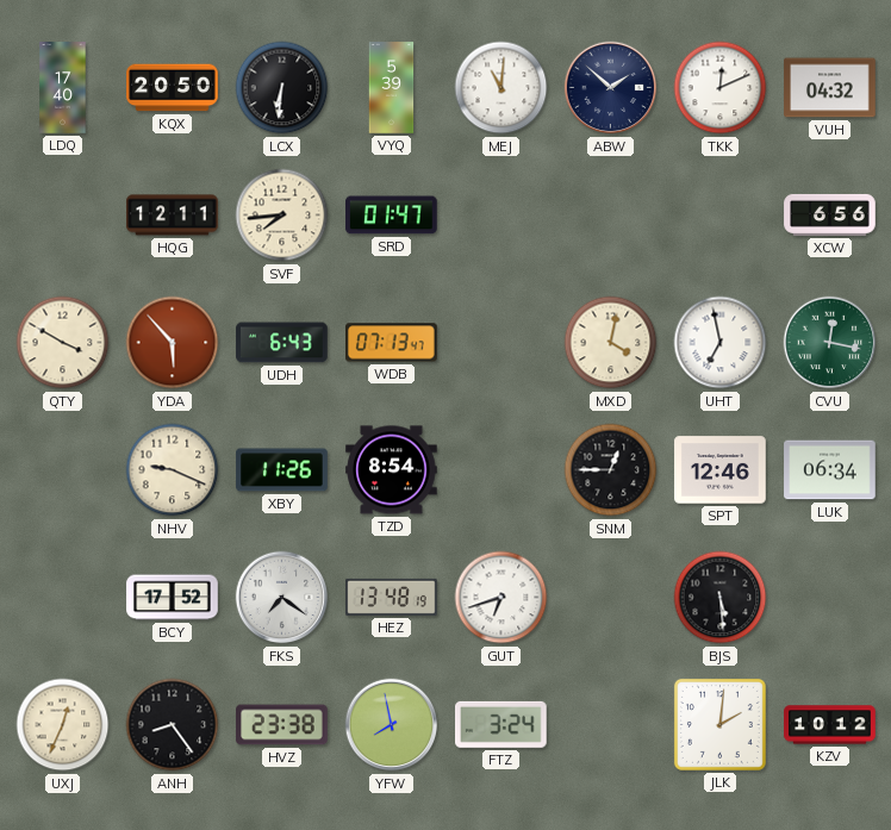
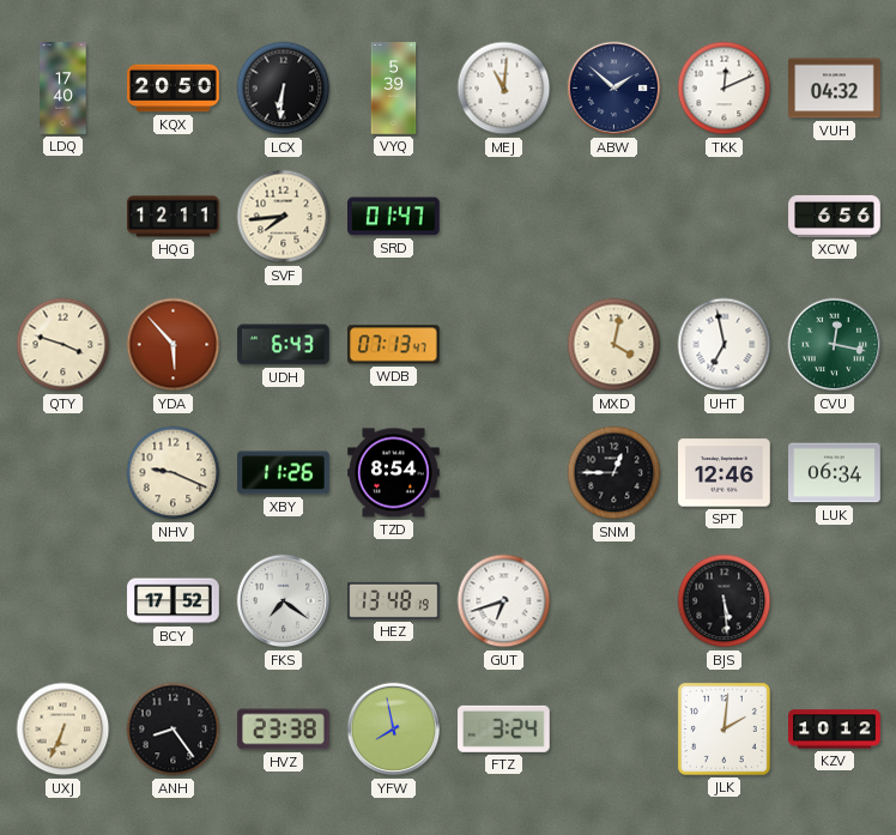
QTY: 3:50 -> 3:48 (63, 345)
UXJ: 12:34 -> 6:34 (63, 730)
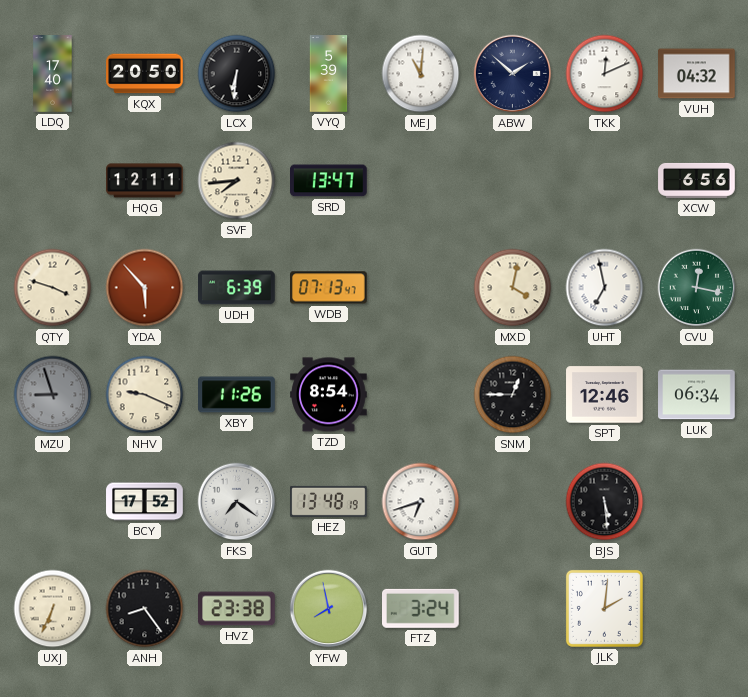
SRD: 01:47 -> 13:47 (329, 181)
UDH: 6:43 -> 6:39 (237, 288)
MZU: none -> 8:57 (53, 395)
KZV: 10:12 -> none (835, 730)
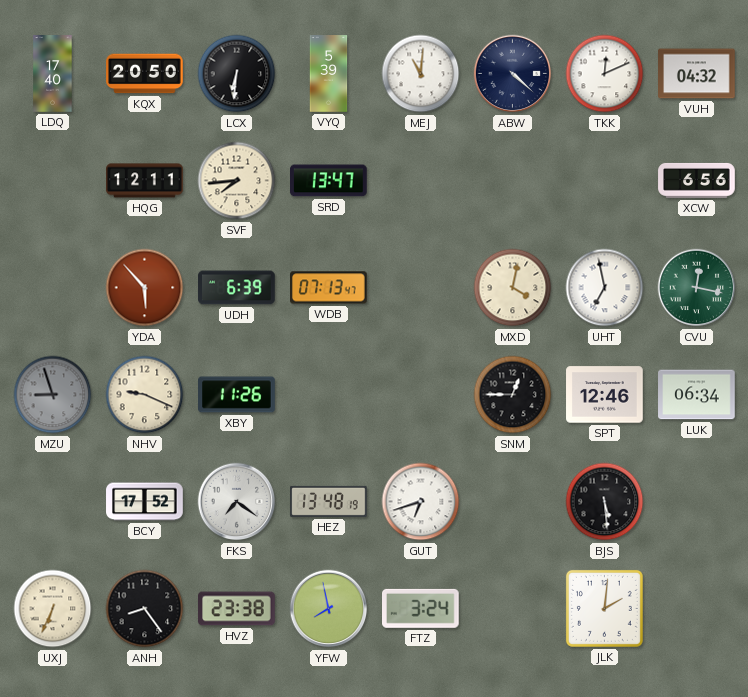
ABW: 1:52 -> 4:22 (513, 74)
QTY: 3:48 -> none (53, 288)
TZD: 8:54 -> none (329, 395)
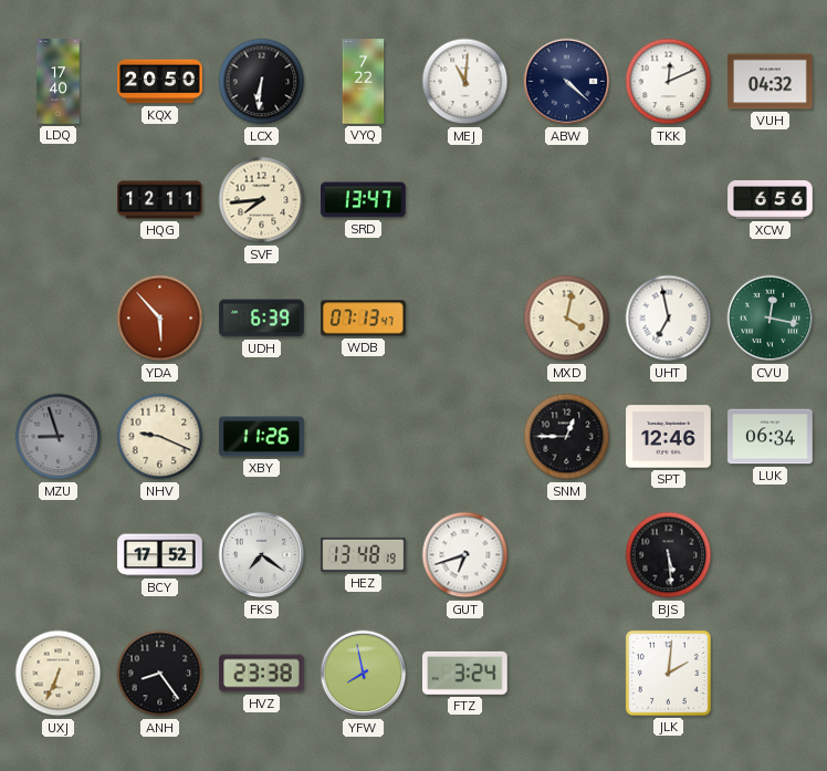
VYQ: 5:39 -> 7:22 (364, 82)
